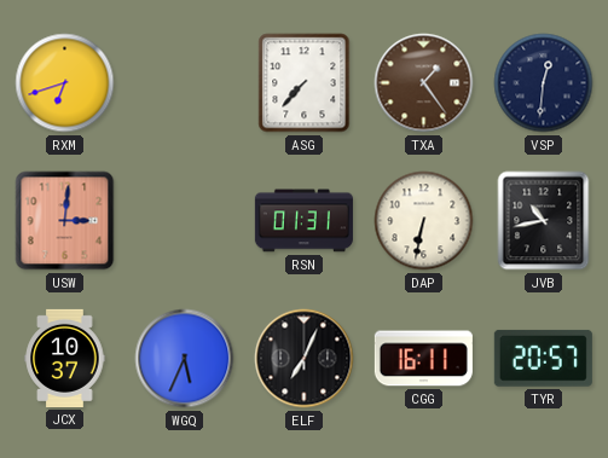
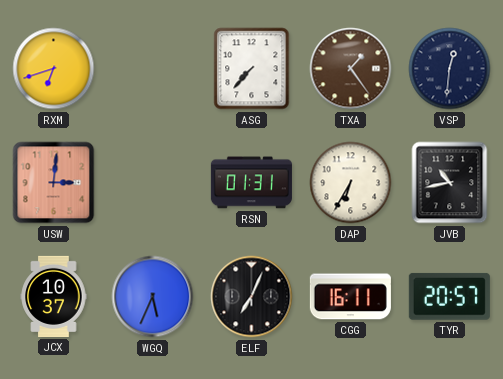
DAP: 6:32 -> 6:35 (351, 183)
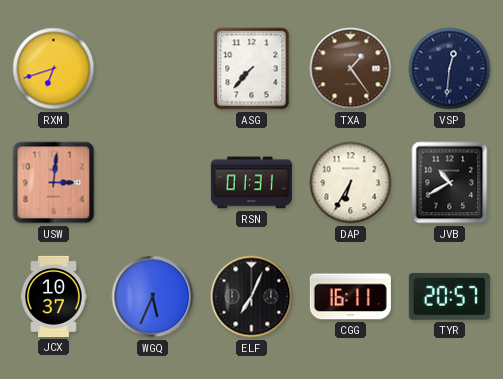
JVB: 10:43 -> 10:40 (450, 183)
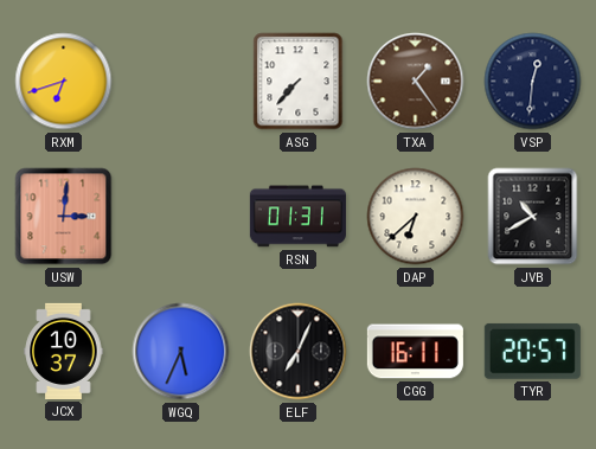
DAP: 6:35 -> 6:38 (416, 217)
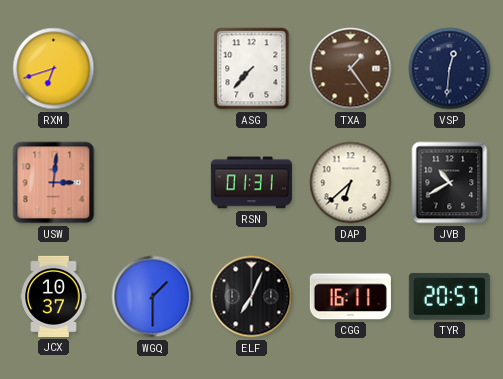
WGQ: 5:34 -> 1:30 (153, 297)
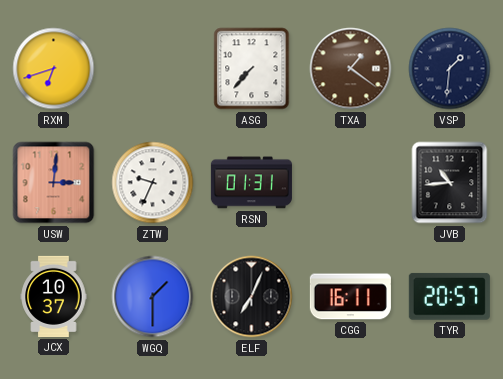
TXA: 1:24 -> 1:21 (351, 69)
VSP: 12:31 -> 1:31 (450, 69)
ZTW: none -> 9:34 (153, 183)
DAP: 6:38 -> none (351, 183)
JVB: 10:40 -> 10:44 (450, 183)
